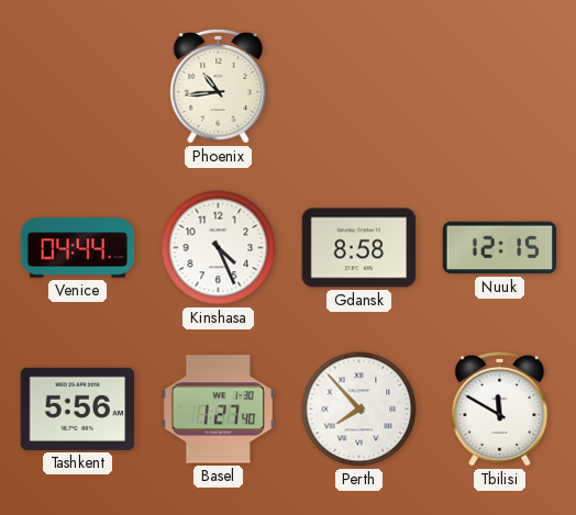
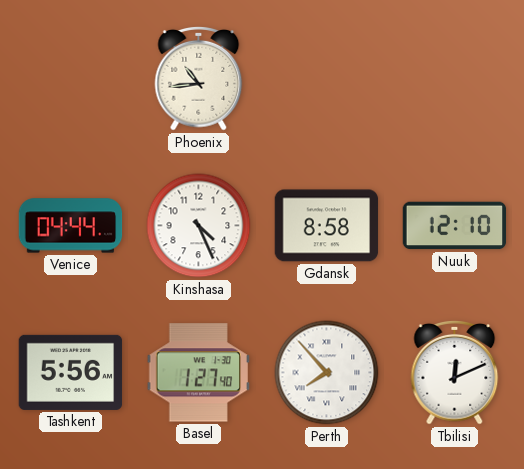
Nuuk: 12:15 -> 12:10 (455, 226)
Tbilisi: 11:50 -> 12:11 (455, 372)
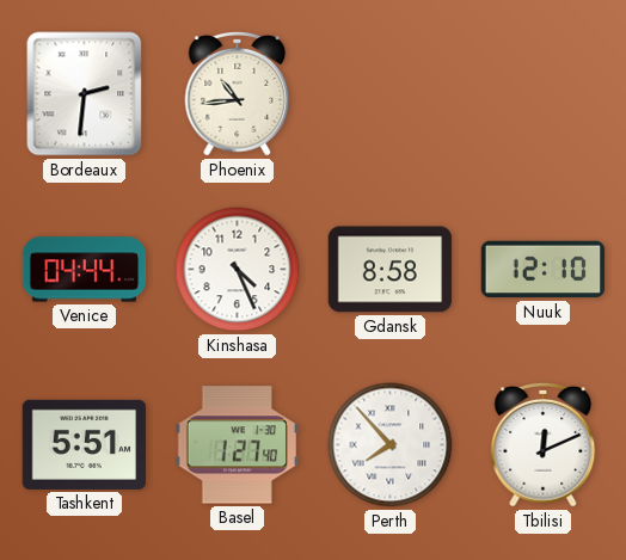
Bordeaux: none -> 2:31 (85, 94)
Tashkent: 5:56 -> 5:51 (85, 444)
